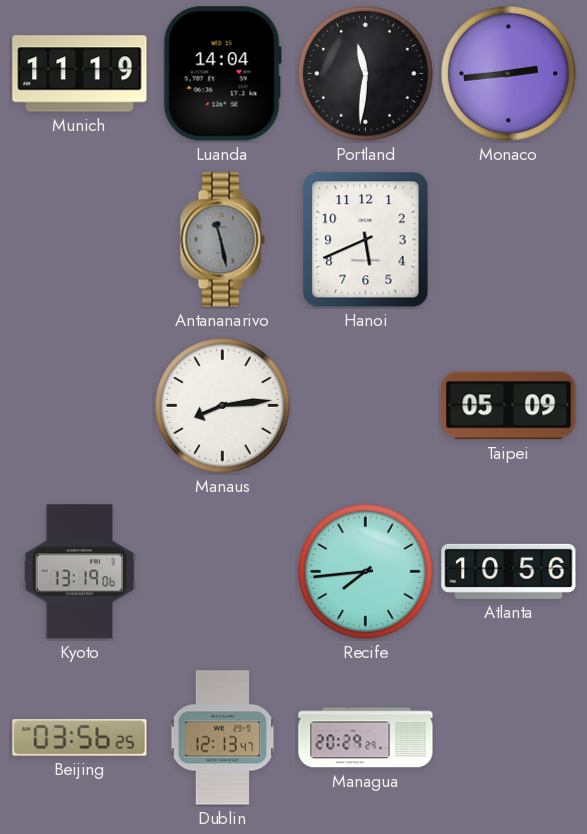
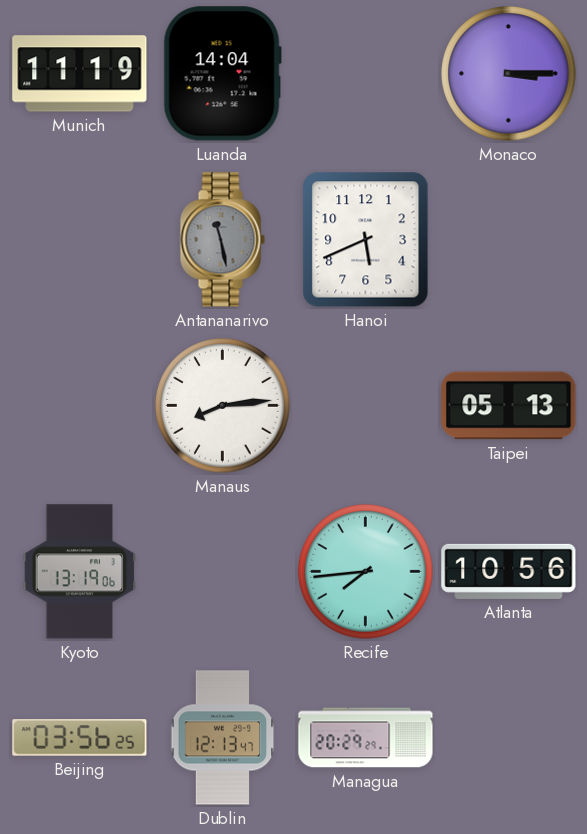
Portland: 11:31 -> none (366, 74)
Monaco: 2:44 -> 3:15 (509, 74)
Taipei: 05:09 -> 05:13 (509, 406)
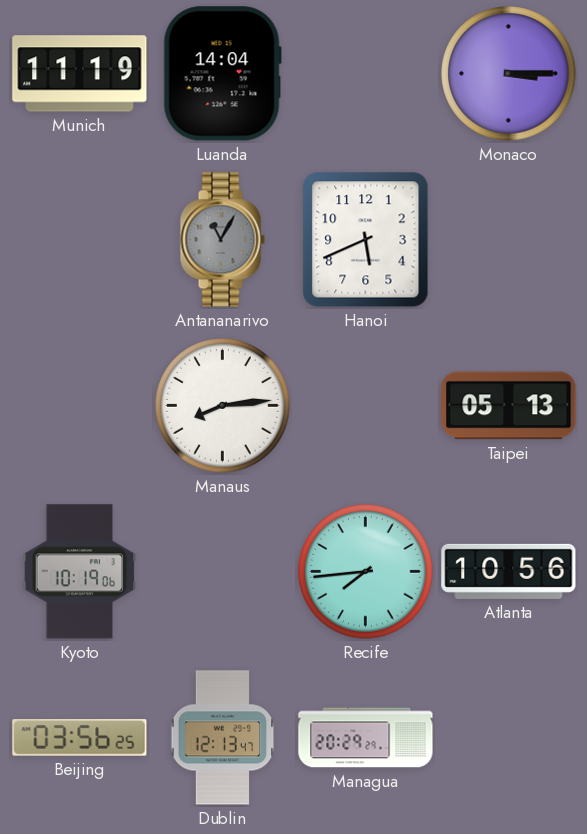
Antananarivo: 11:28 -> 11:05 (222, 240)
Kyoto: 13:19 -> 10:19 (80, 572)
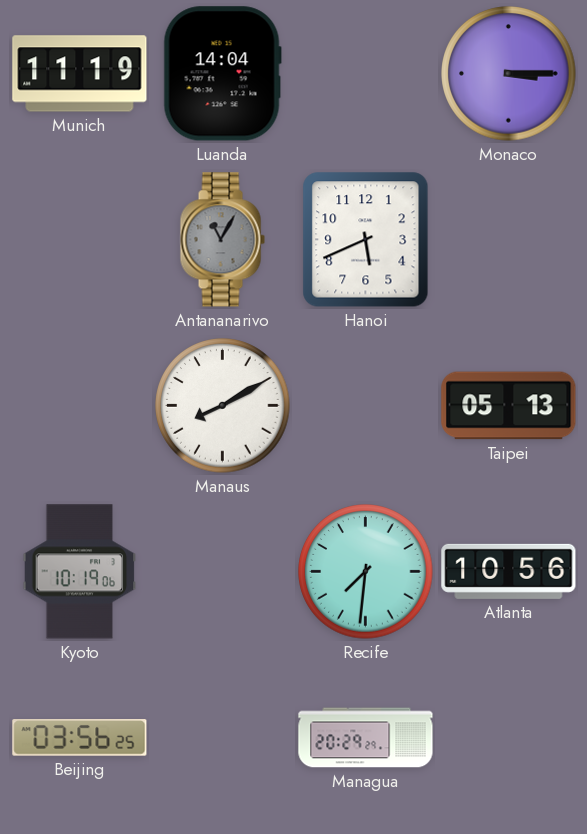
Manaus: 8:14 -> 8:10 (223, 406)
Recife: 7:44 -> 7:31 (366, 572)
Dublin: 12:13 -> none (223, 738)
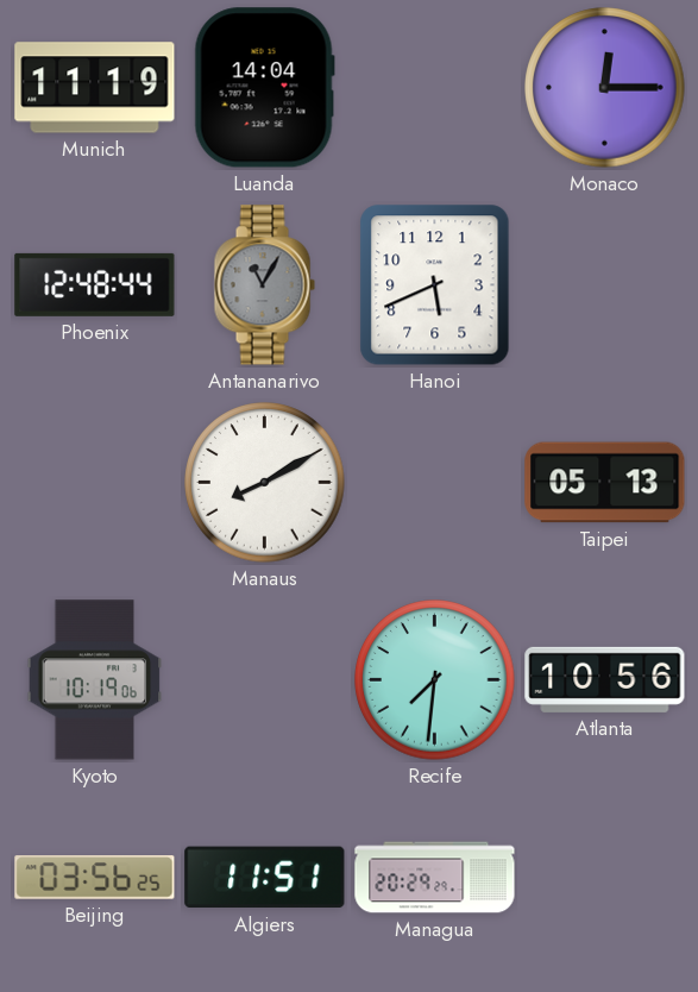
Monaco: 3:15 -> 12:15 (605, 88)
Phoenix: none -> 12:48 (95, 284)
Algiers: none -> 11:51 (265, 878)
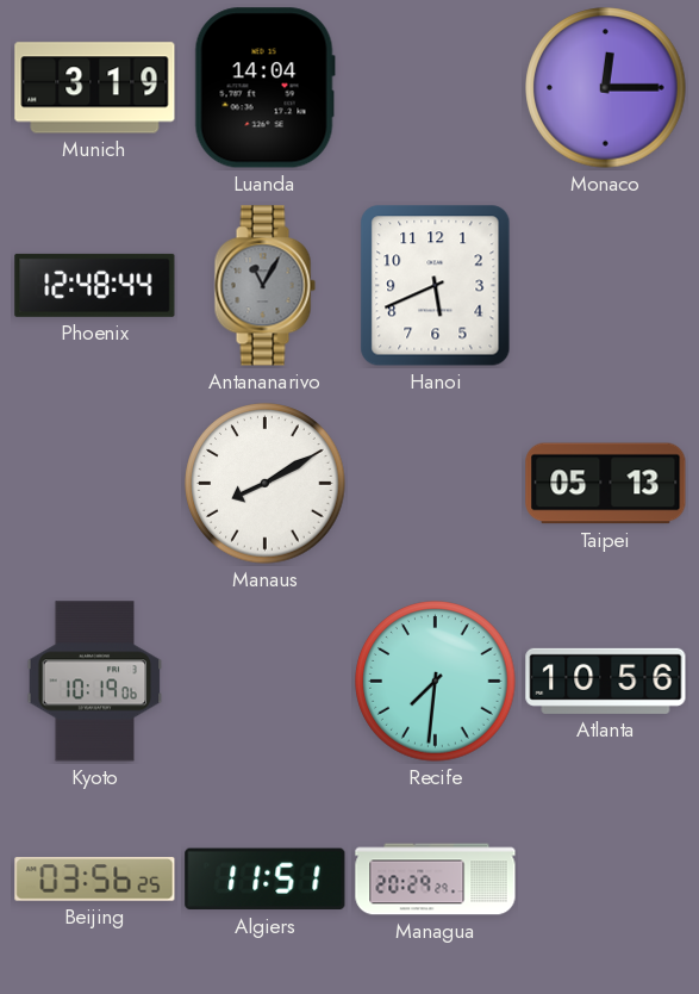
Munich: 11:19 -> 3:19 (95, 88)
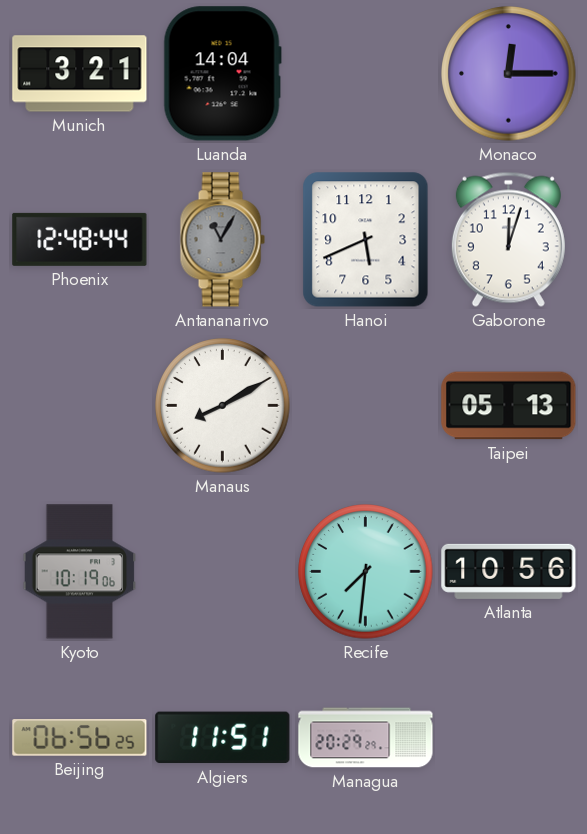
Munich: 3:19 -> 3:21 (80, 74)
Gaborone: none -> 12:03 (508, 239)
Beijing: 03:56 -> 06:56 (80, 738)
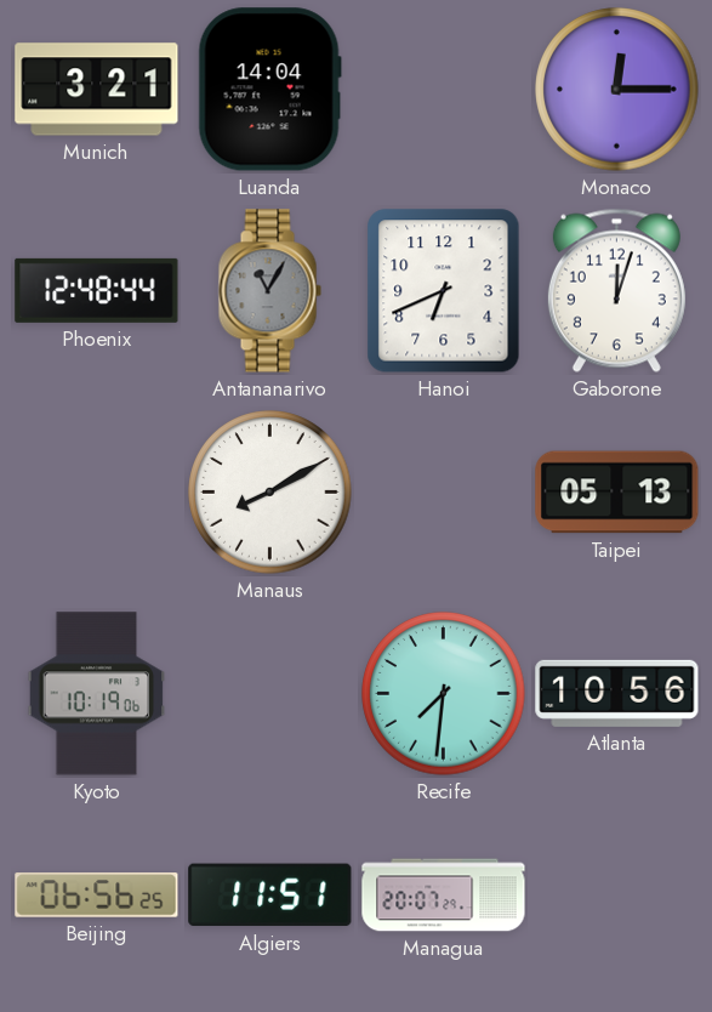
Hanoi: 5:41 -> 6:41 (444, 291)
Managua: 20:29 -> 20:07 (444, 896)
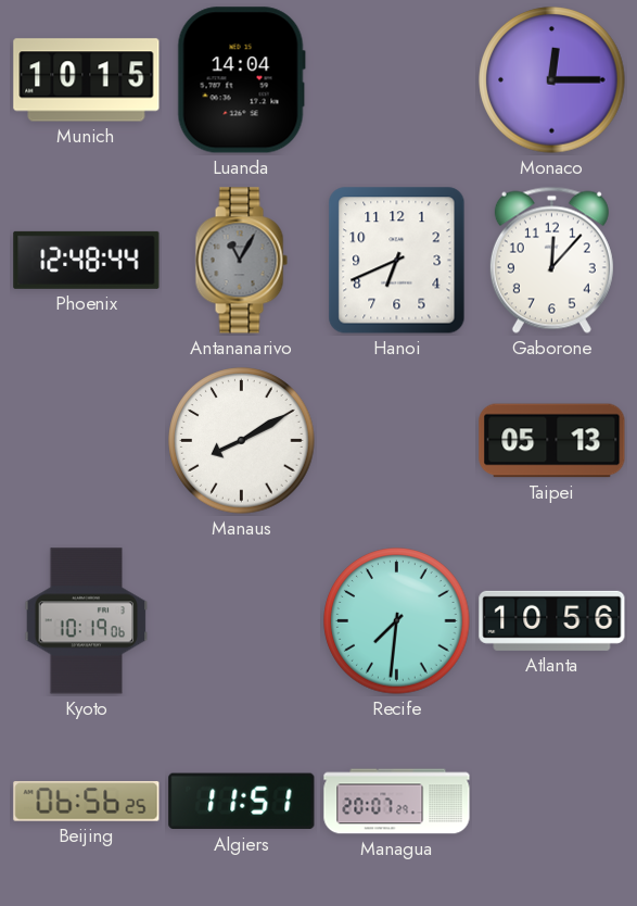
Munich: 3:21 -> 10:15 (87, 80)
Gaborone: 12:03 -> 12:07 (551, 260)
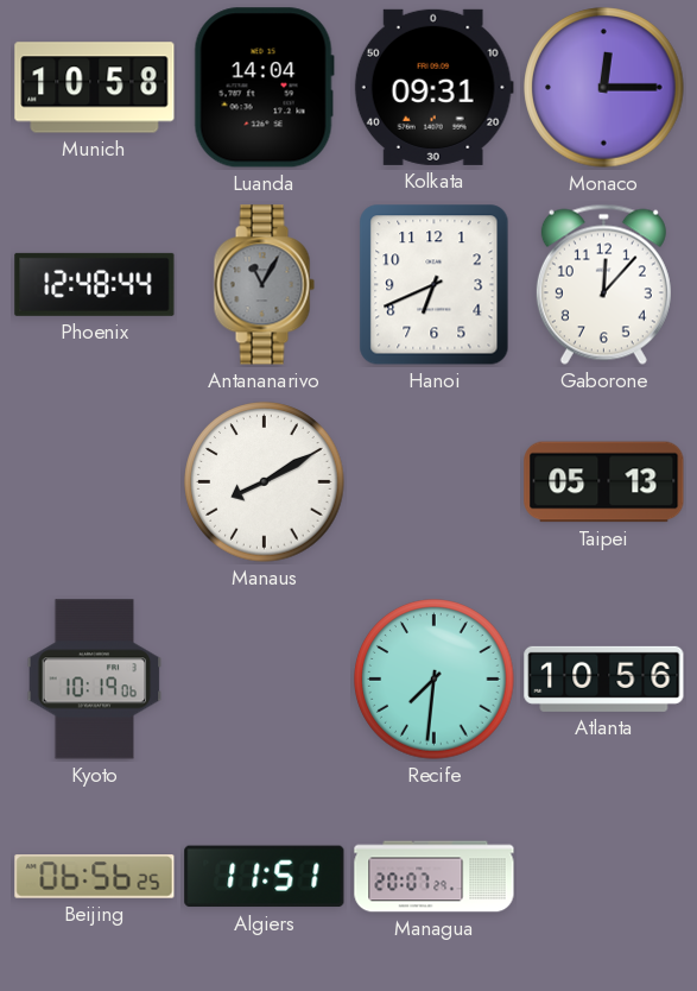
Munich: 10:15 -> 10:58 (95, 88)
Kolkata: none -> 09:31 (433, 87)
